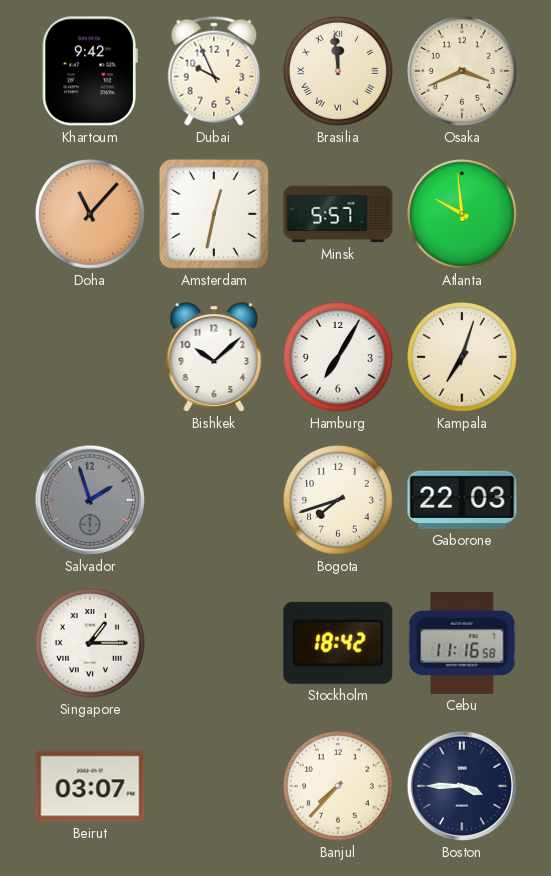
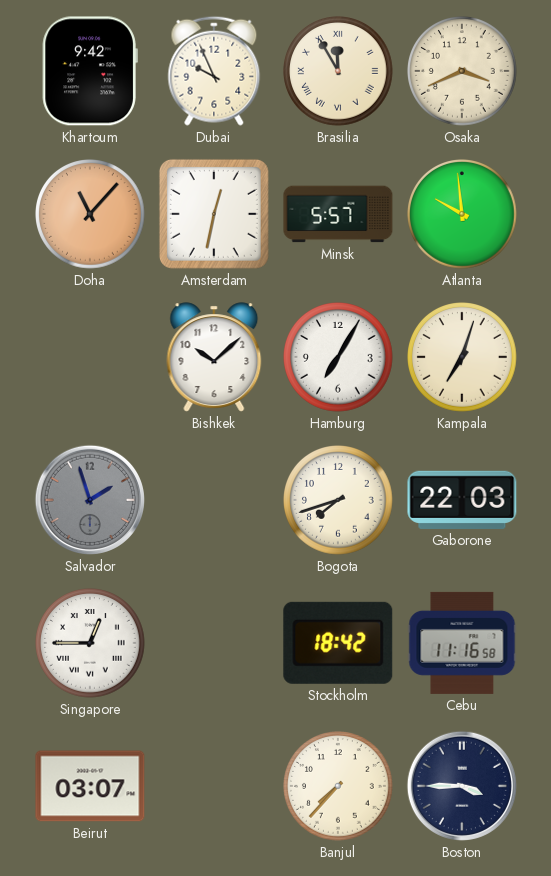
Brasilia: 11:59 -> 11:55 (339, 72)
Singapore: 1:15 -> 12:45 (91, 644)
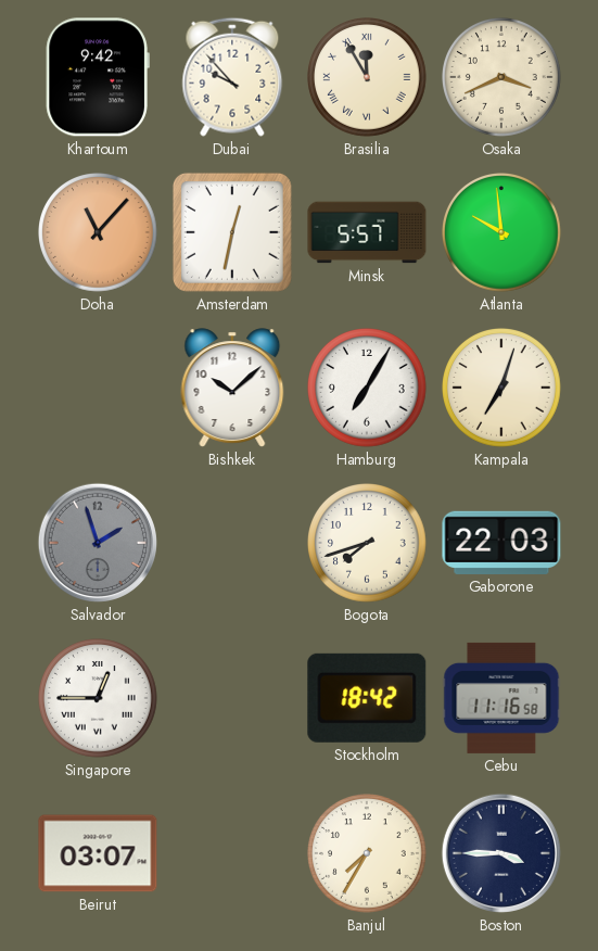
Dubai: 9:56 -> 9:53 (232, 77)
Banjul: 7:37 -> 7:35 (368, 854)
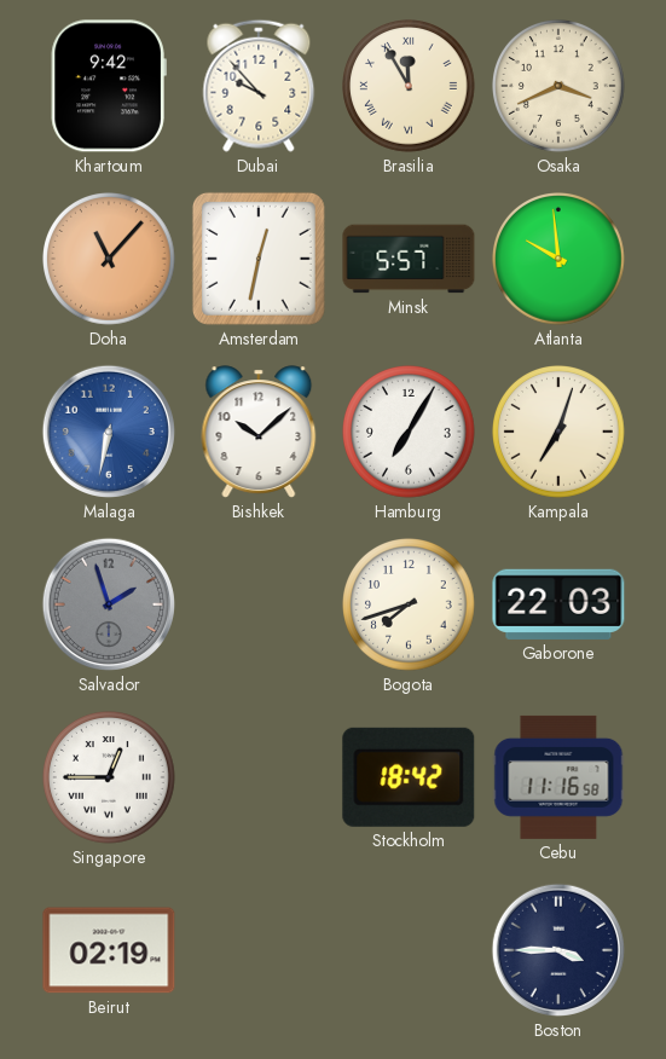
Malaga: none -> 6:32 (109, 432)
Beirut: 03:07 -> 02:19 (109, 950)
Banjul: 7:35 -> none (368, 854)
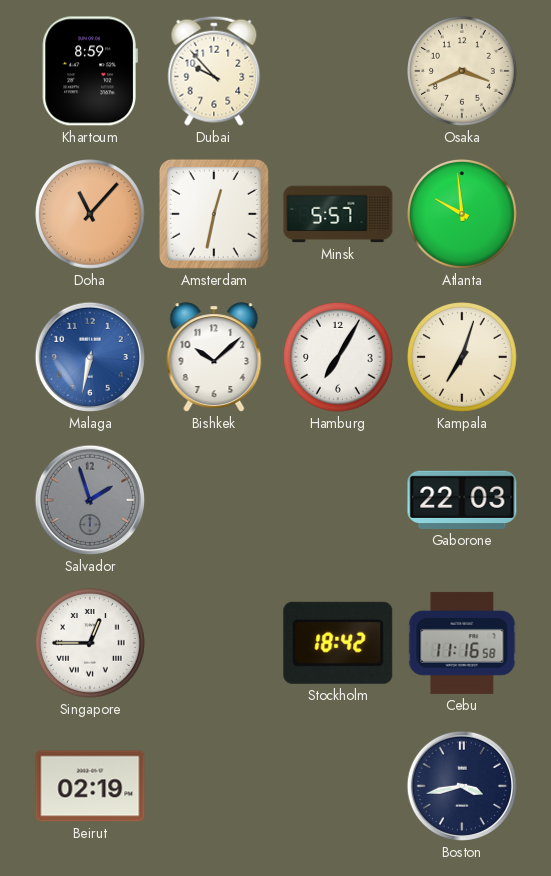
Khartoum: 9:42 -> 8:59 (90, 71)
Brasilia: 11:55 -> none (410, 87)
Bogota: 7:42 -> none (410, 606)
Boston: 3:45 -> 3:43 (462, 786)
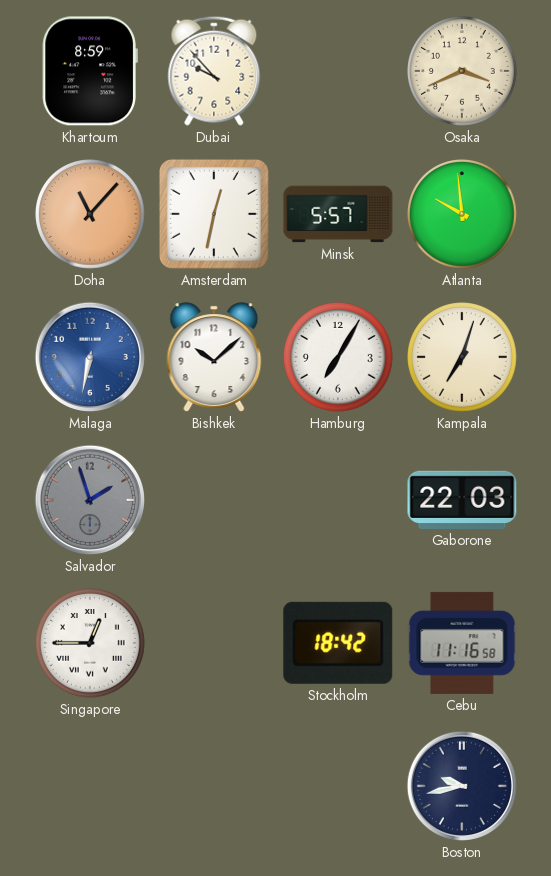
Beirut: 02:19 -> none (90, 786)
Boston: 3:43 -> 9:43 (462, 786)
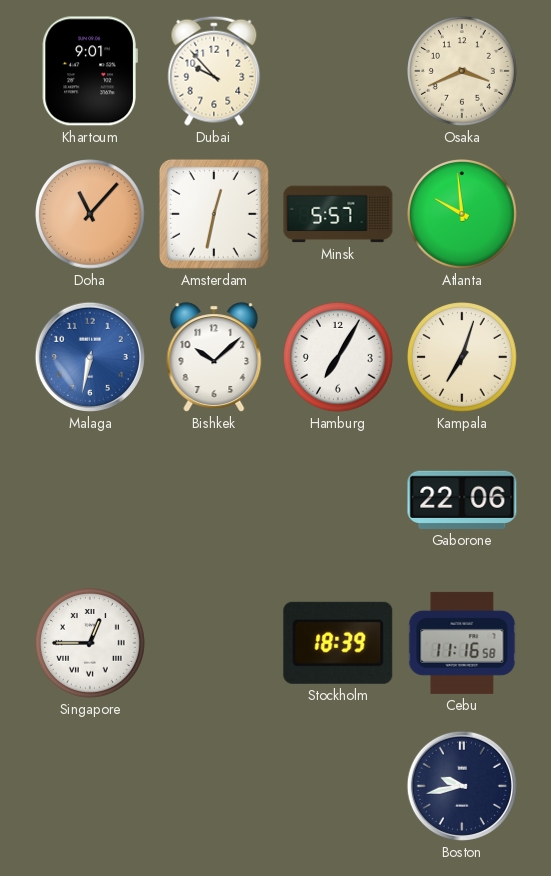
Khartoum: 8:59 -> 9:01 (90, 71)
Salvador: 1:57 -> none (90, 500)
Gaborone: 22:03 -> 22:06 (462, 500)
Stockholm: 18:42 -> 18:39 (338, 643)
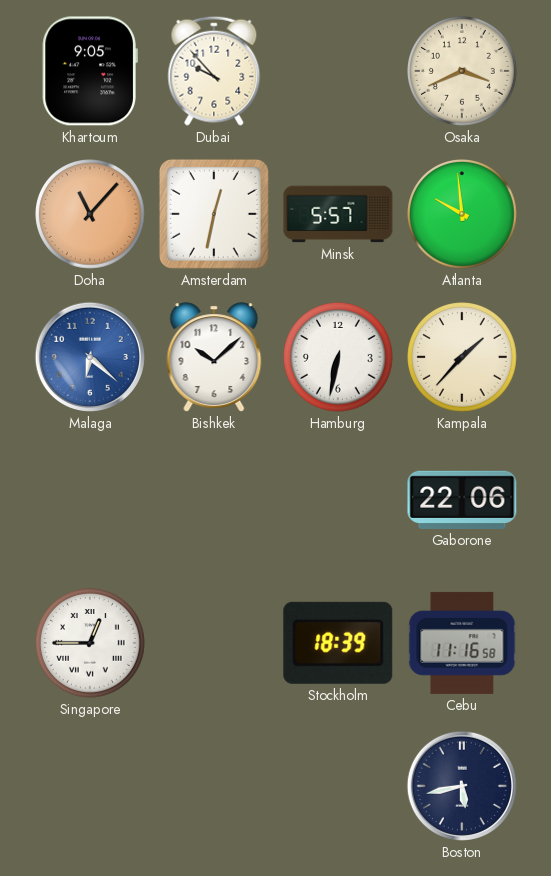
Khartoum: 9:01 -> 9:05 (90, 71)
Malaga: 6:32 -> 6:22 (90, 357)
Hamburg: 7:05 -> 6:32 (339, 358)
Kampala: 7:03 -> 1:37 (463, 358)
Boston: 9:43 -> 5:43 (462, 786)
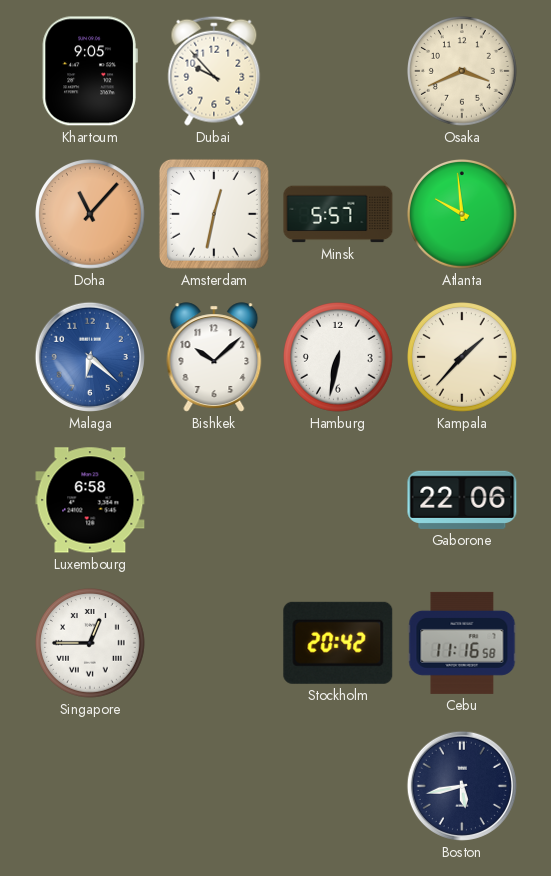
Luxembourg: none -> 6:58 (90, 500)
Stockholm: 18:39 -> 20:42 (338, 643)
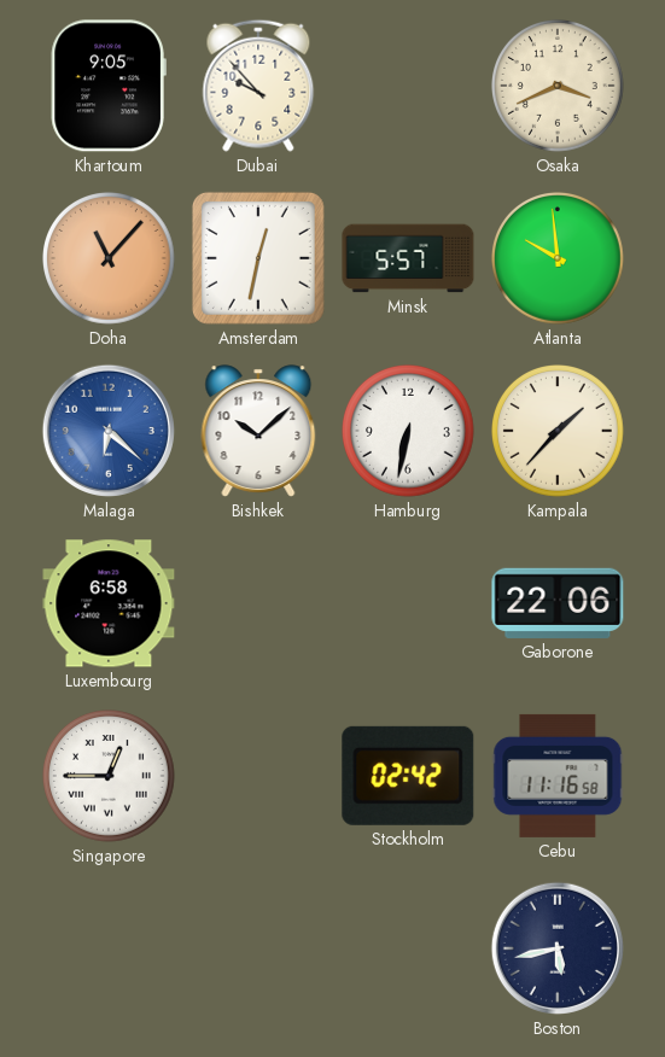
Stockholm: 20:42 -> 02:42 (408, 776)
